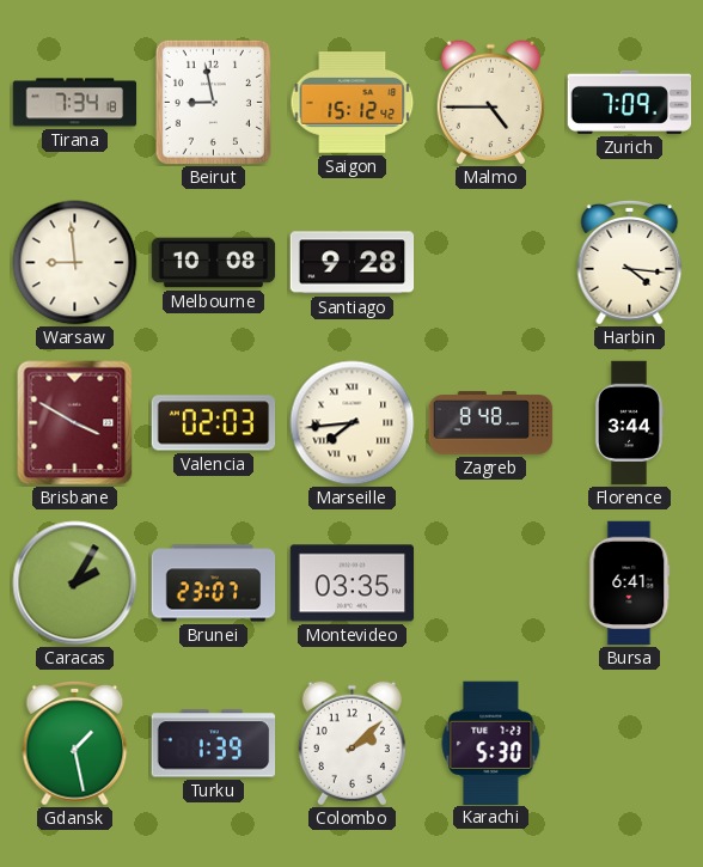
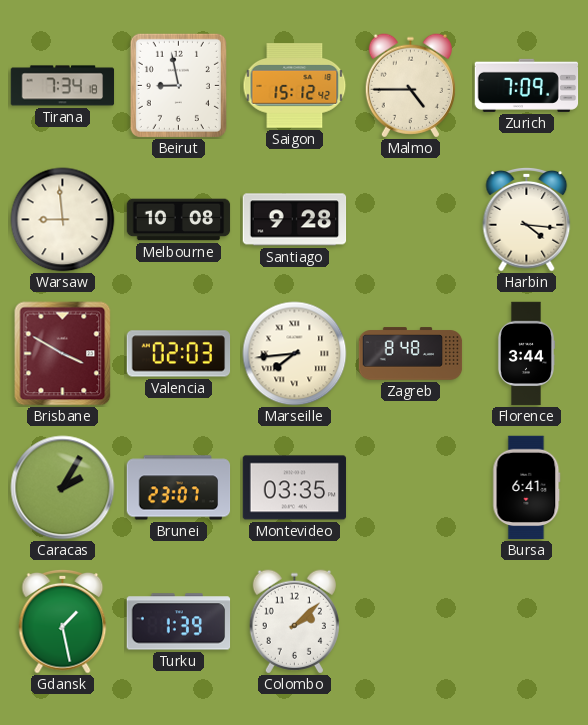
Karachi: 5:30 -> none (491, 743)
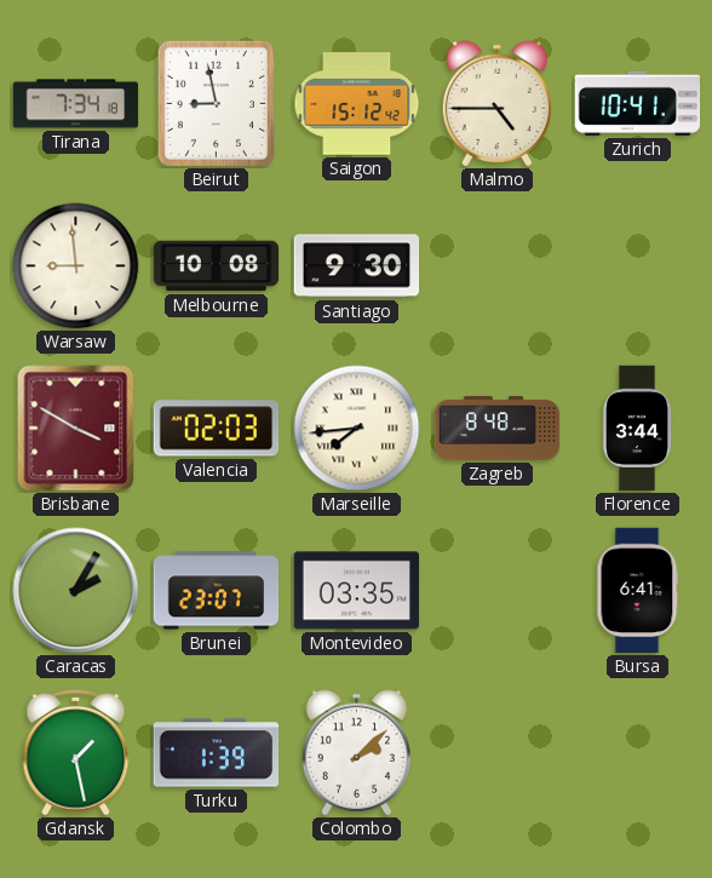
Zurich: 7:09 -> 10:41 (638, 103)
Santiago: 9:28 -> 9:30 (357, 266)
Harbin: 4:16 -> none (527, 219)
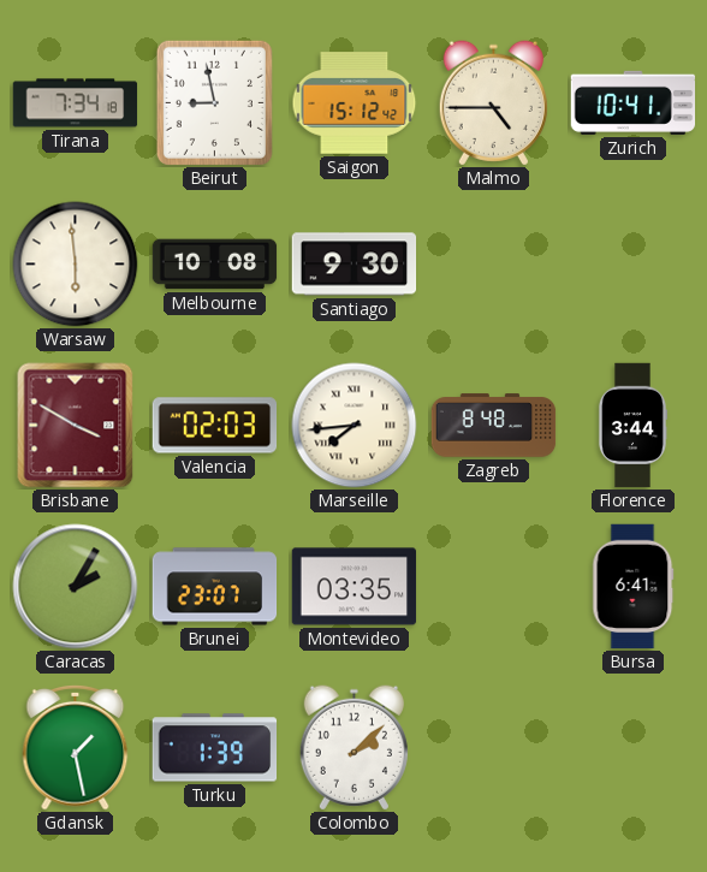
Warsaw: 8:59 -> 5:59 (76, 265)
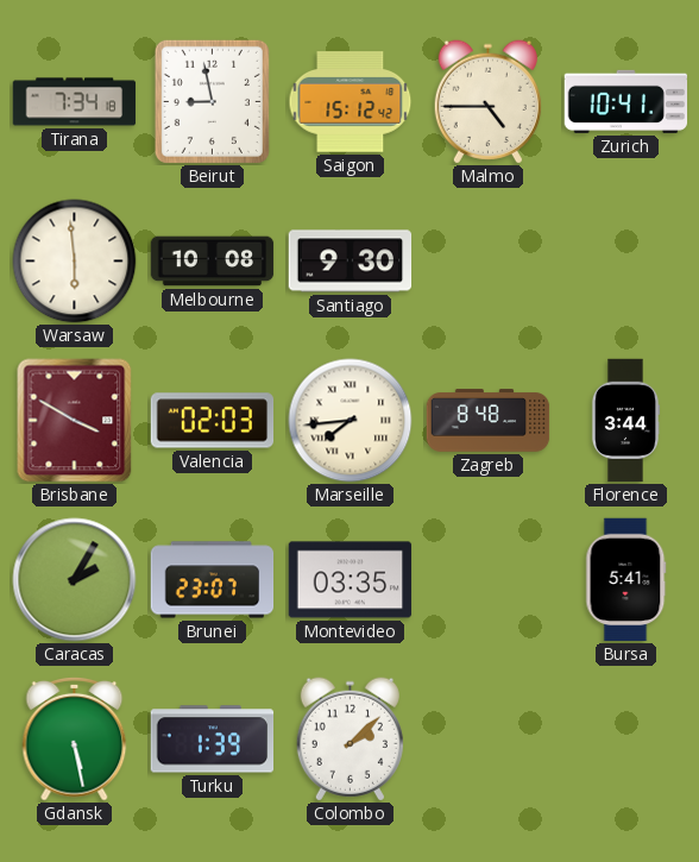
Bursa: 6:41 -> 5:41 (626, 580)
Gdansk: 1:28 -> 5:28 (75, 738)
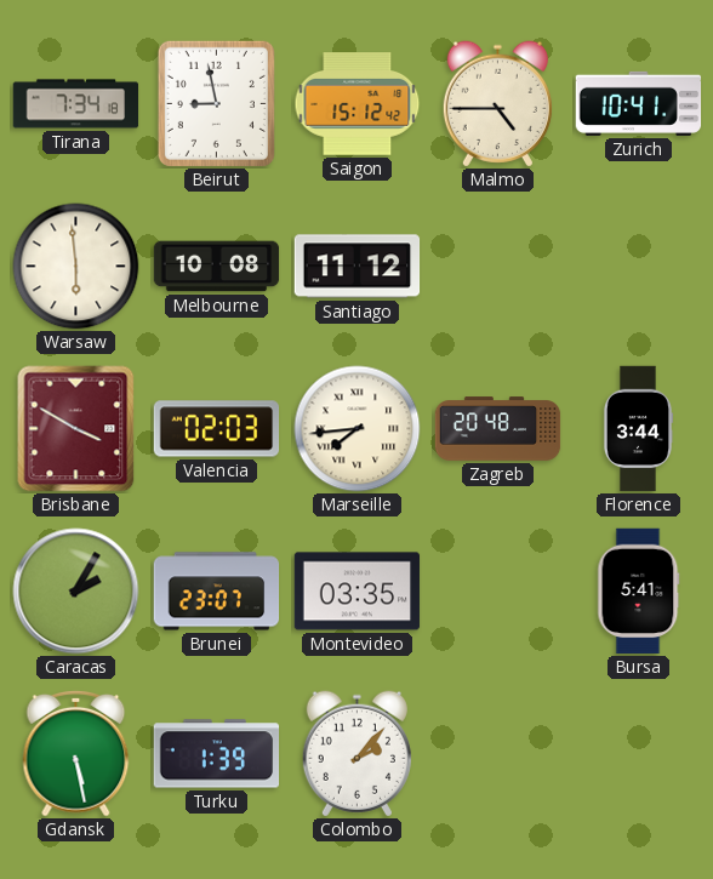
Santiago: 9:30 -> 11:12 (358, 267)
Zagreb: 8:48 -> 20:48 (498, 429)
Colombo: 2:08 -> 2:07 (356, 754)
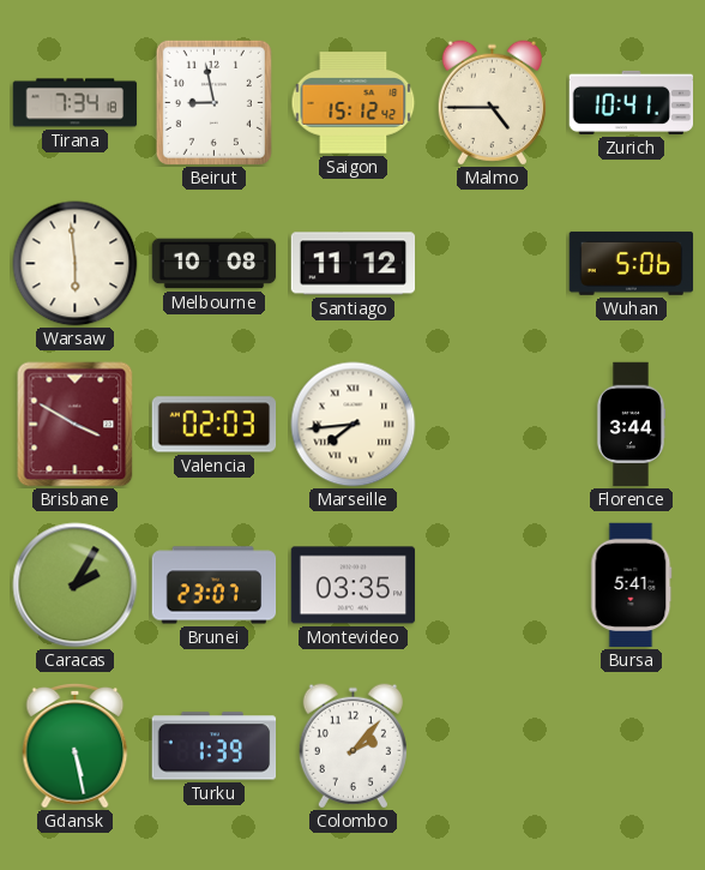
Wuhan: none -> 5:06 (632, 263)
Zagreb: 20:48 -> none (498, 429)
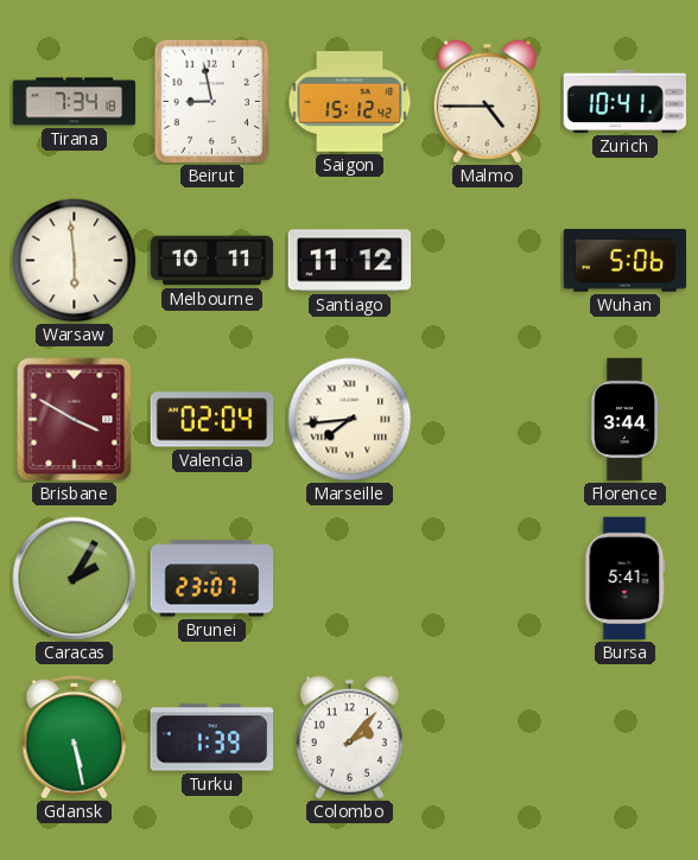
Melbourne: 10:08 -> 10:11 (212, 261)
Valencia: 02:03 -> 02:04 (212, 420)
Montevideo: 03:35 -> none (354, 586)
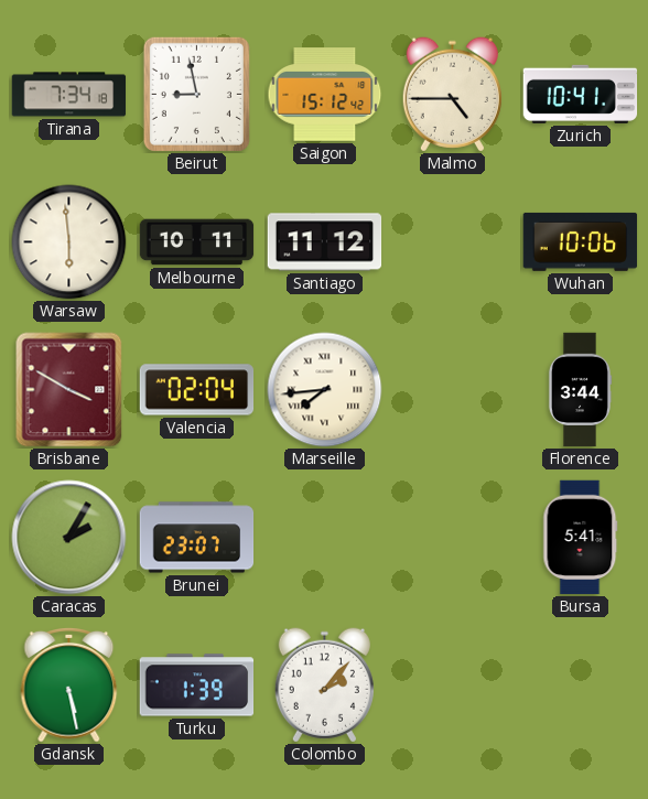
Wuhan: 5:06 -> 10:06 (581, 241)
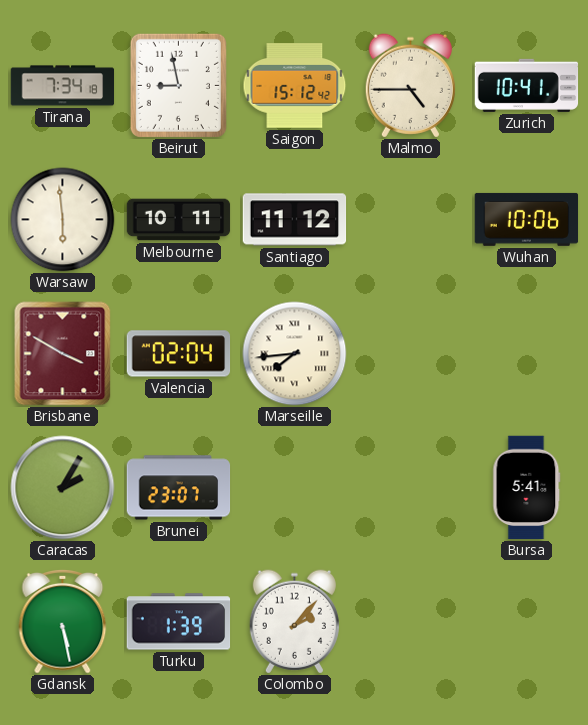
Florence: 3:44 -> none (580, 390)
